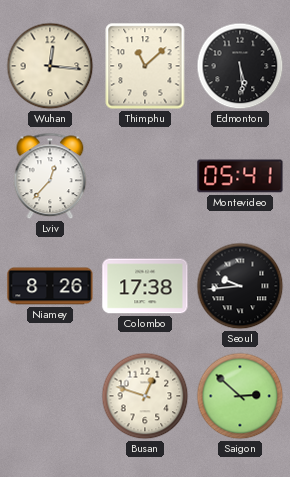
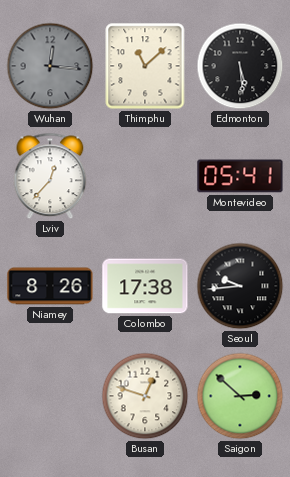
Wuhan dial: cream -> grey (50, 66)
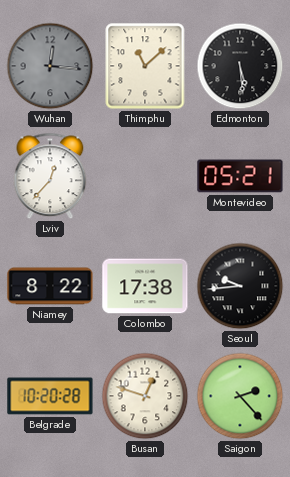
Montevideo: 05:41 -> 05:21 (240, 176)
Niamey: 8:26 -> 8:22 (50, 286)
Belgrade: none -> 10:20 (50, 396)
Saigon: 2:52 -> 2:23 (240, 396)
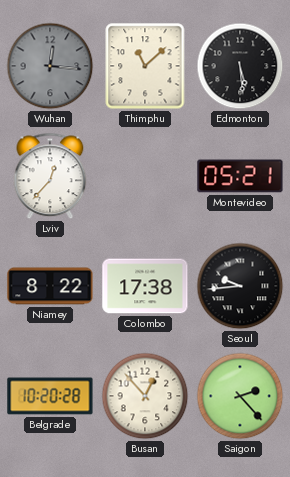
Busan: 12:48 -> 12:53 (145, 396)
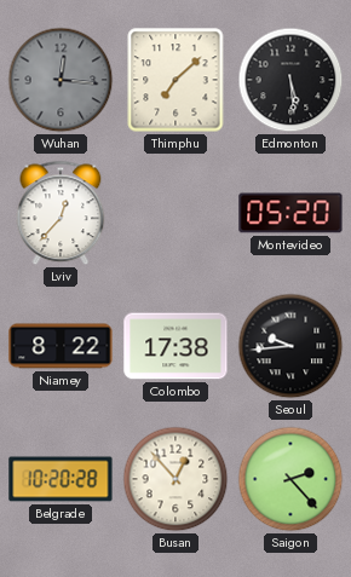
Thimphu: 11:08 -> 7:08 (175, 80)
Montevideo: 05:21 -> 05:20 (290, 213)
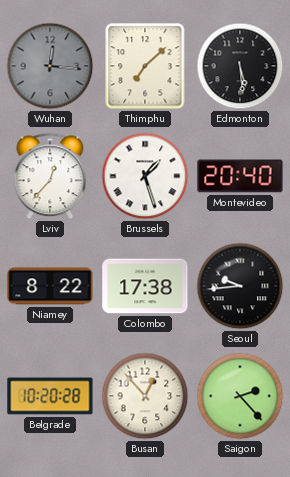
Brussels: none -> 1:27 (145, 176)
Montevideo: 05:20 -> 20:40 (240, 176)
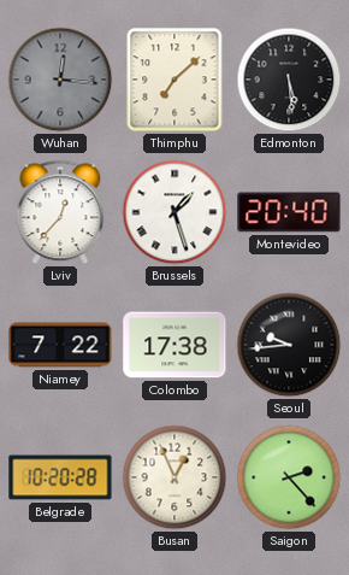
Niamey: 8:22 -> 7:22 (60, 345)
Busan: 12:53 -> 12:56 (174, 477)
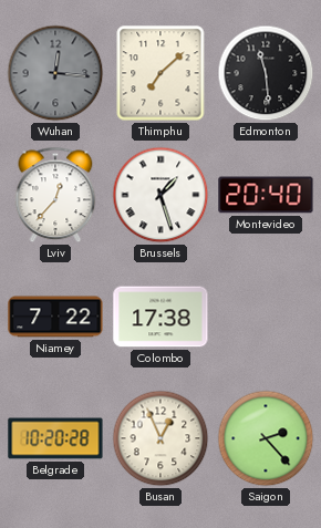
Edmonton: 5:29 -> 11:29 (266, 73)
Seoul: 9:44 -> none (289, 345)
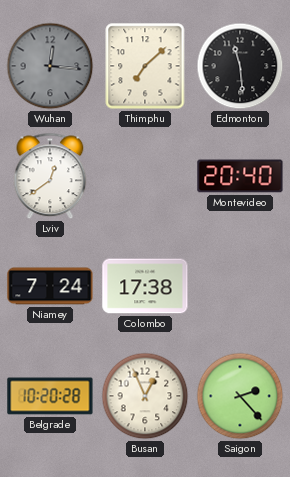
Lviv: 12:37 -> 12:39 (50, 176)
Brussels: 1:27 -> none (161, 195)
Niamey: 7:22 -> 7:24 (50, 286)
